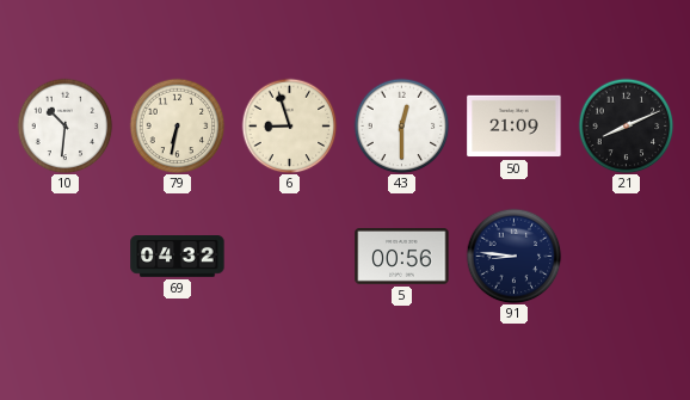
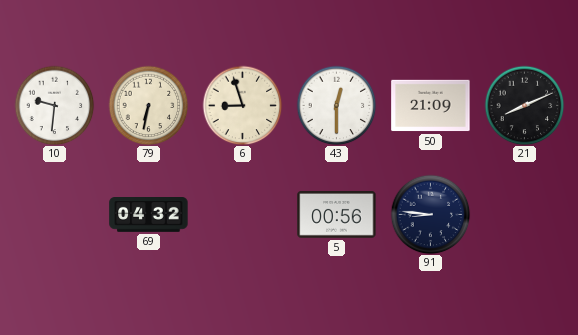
10: 10:31 -> 9:31 (54, 105)
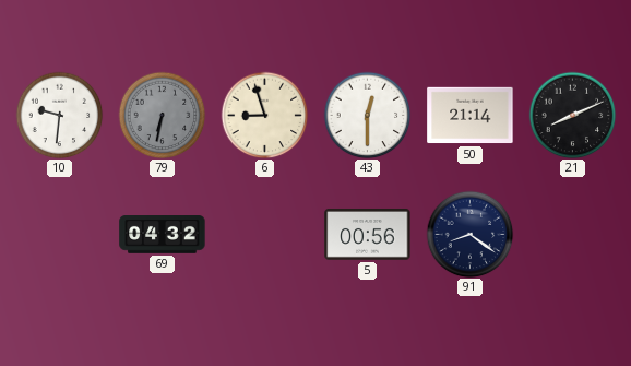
79 dial: cream -> grey (162, 115)
50: 21:09 -> 21:14 (471, 116)
91: 8:46 -> 8:21 (469, 234)
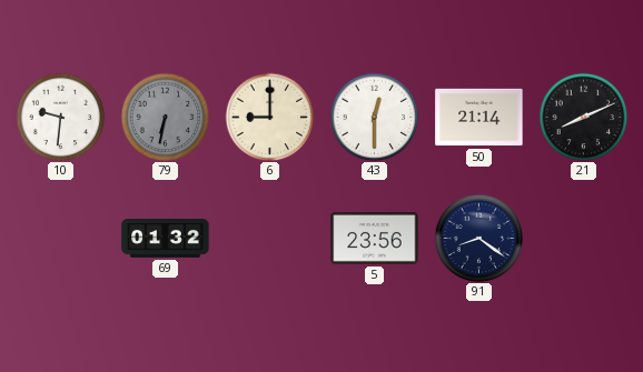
6: 8:57 -> 9:00 (269, 117)
69: 04:32 -> 01:32 (166, 239)
5: 00:56 -> 23:56 (375, 239)
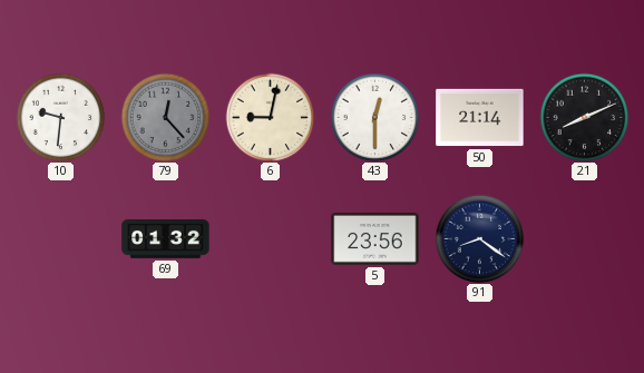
79: 6:32 -> 12:23 (165, 117)
6: 9:00 -> 9:02 (270, 117)
